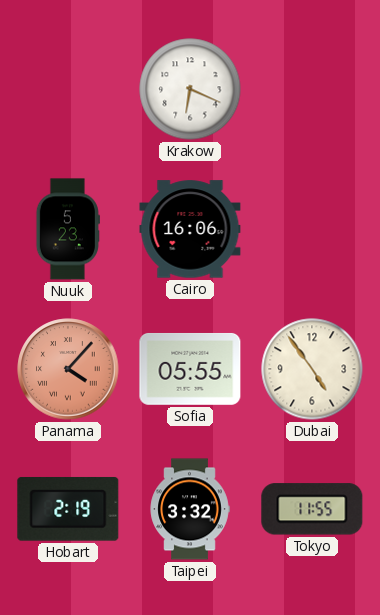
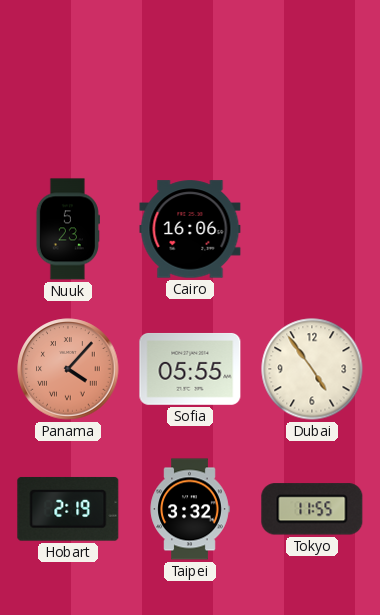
Krakow: 6:19 -> none (190, 89)
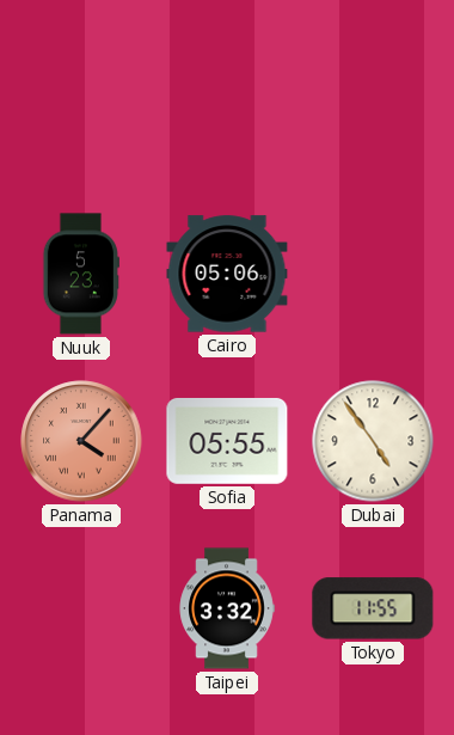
Cairo: 16:06 -> 05:06 (227, 274)
Hobart: 2:19 -> none (68, 509)
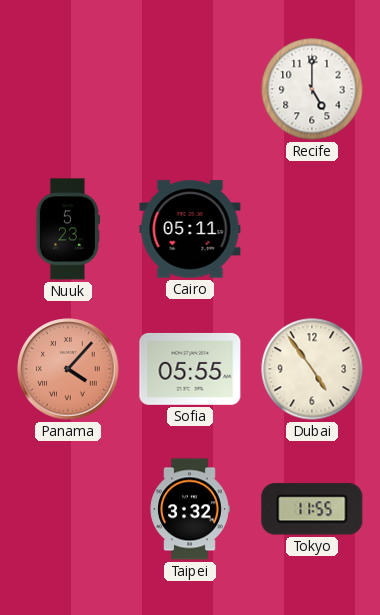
Recife: none -> 5:00 (312, 89)
Cairo: 05:06 -> 05:11 (190, 229)
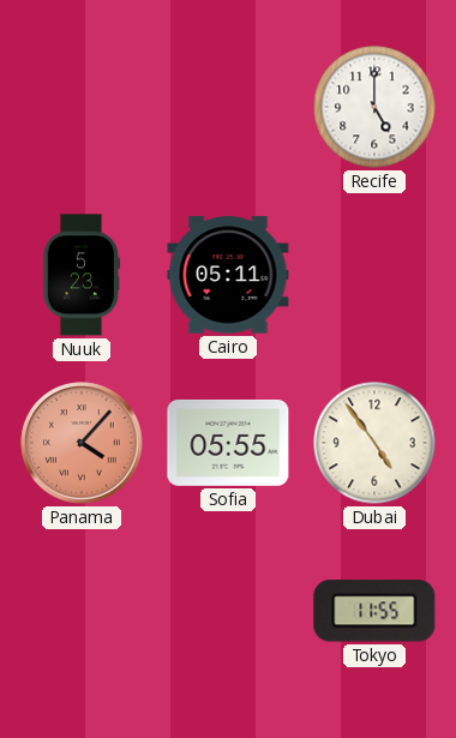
Taipei: 3:32 -> none (190, 509)
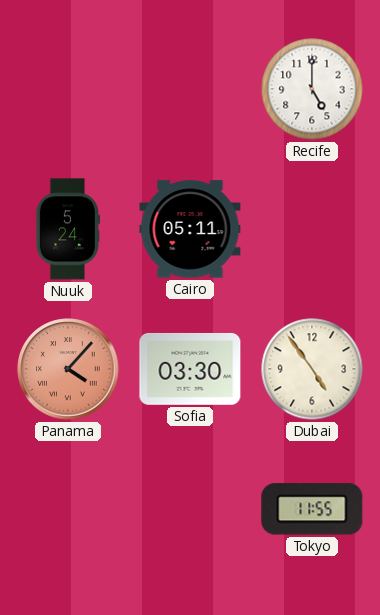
Nuuk: 5:23 -> 5:24 (68, 229)
Sofia: 05:55 -> 03:30 (190, 369)
